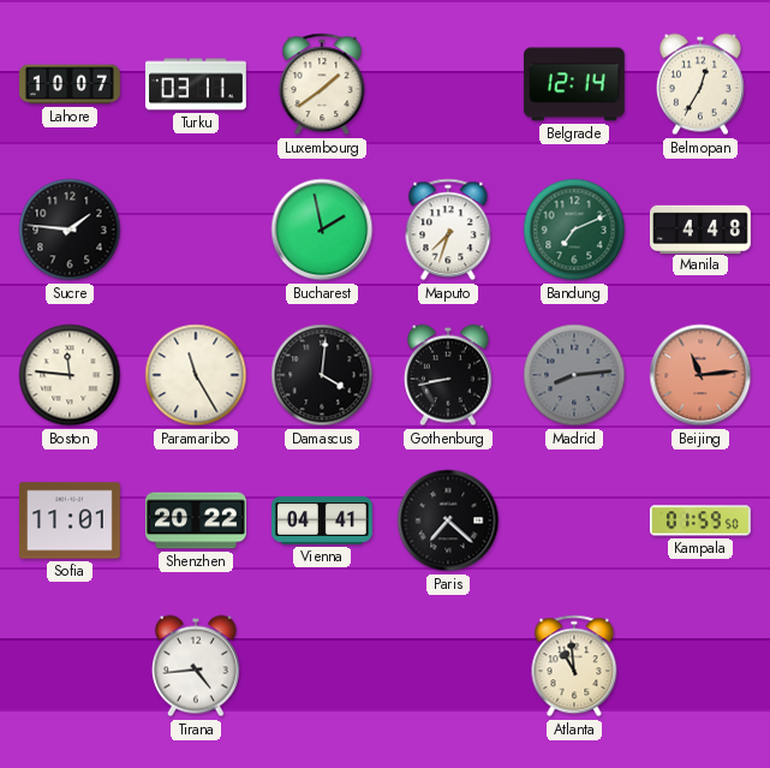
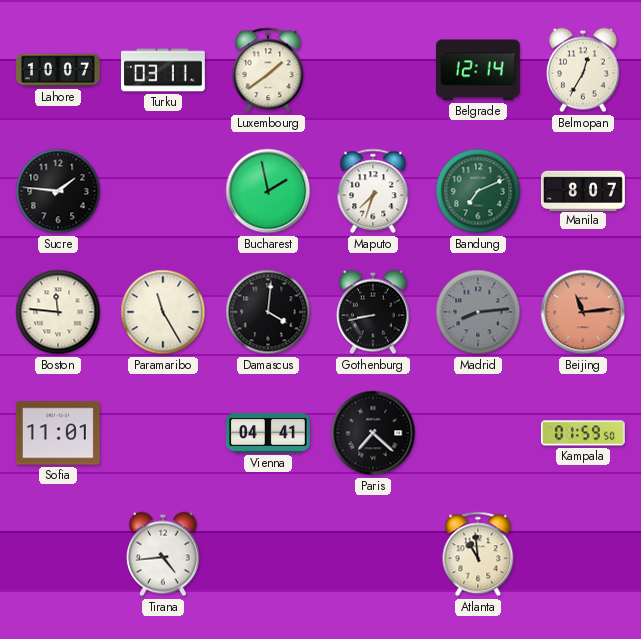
Manila: 4:48 -> 8:07 (584, 190)
Shenzhen: 20:22 -> none (197, 520)
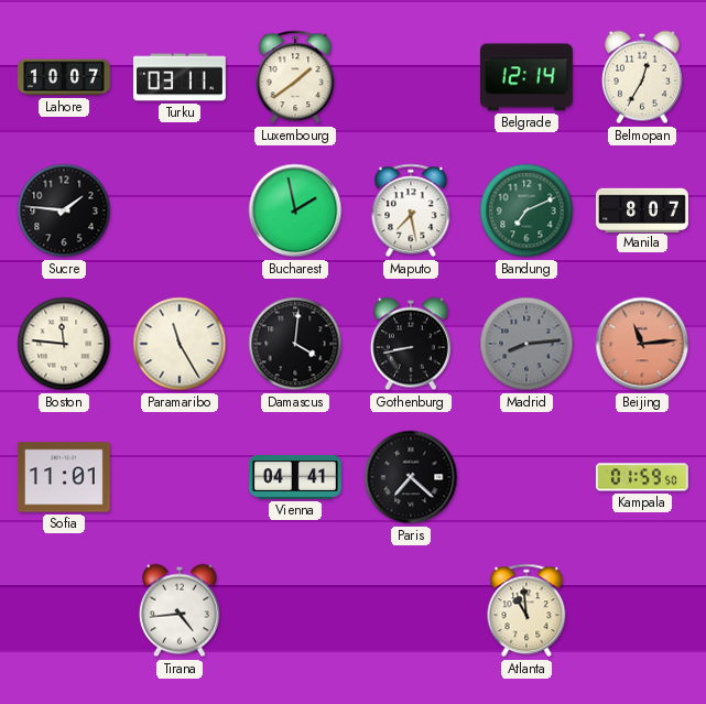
Maputo: 7:33 -> 7:28 (411, 210)
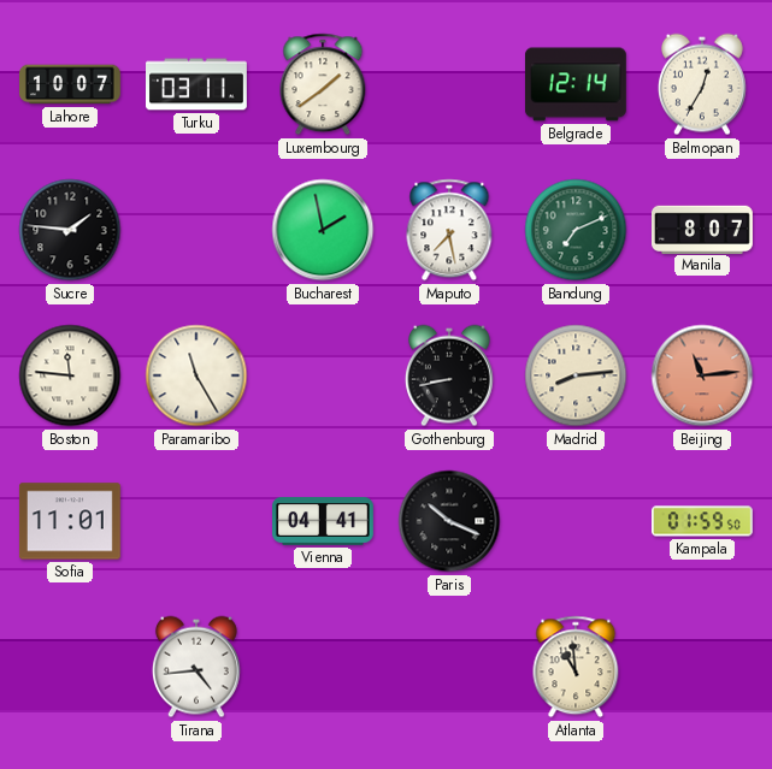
Damascus: 4:01 -> none (295, 344)
Madrid dial: grey -> cream (576, 375)
Paris: 7:22 -> 10:19 (449, 521)
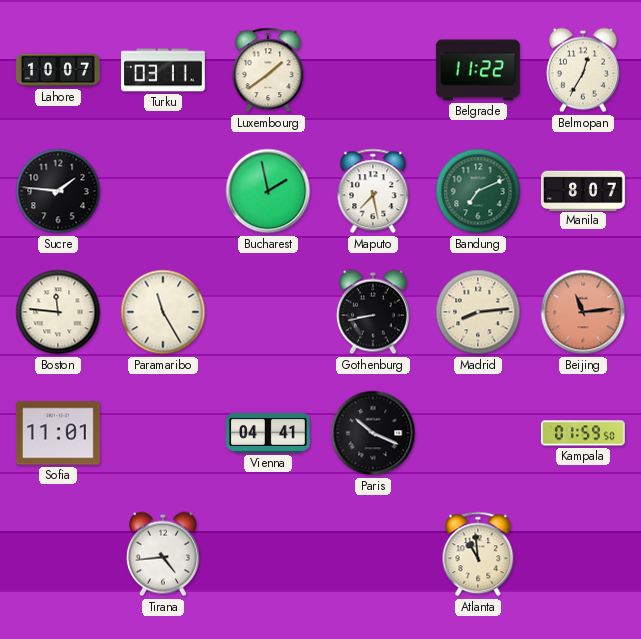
Belgrade: 12:14 -> 11:22 (478, 70)
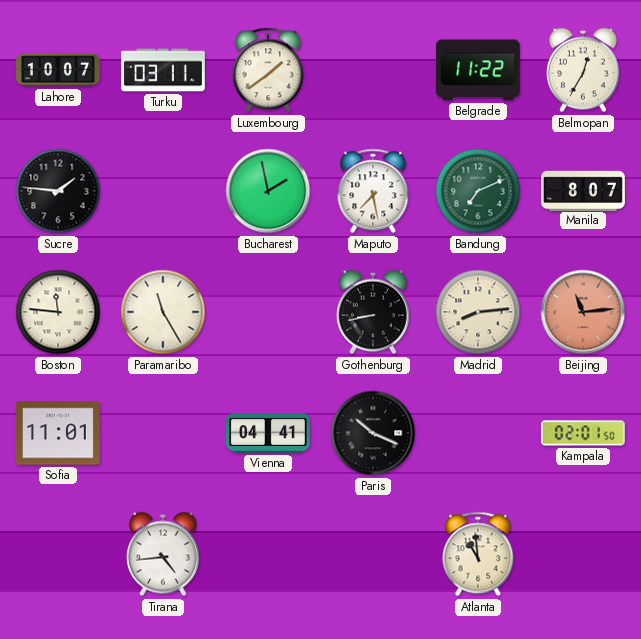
Kampala: 01:59 -> 02:01 (583, 433)
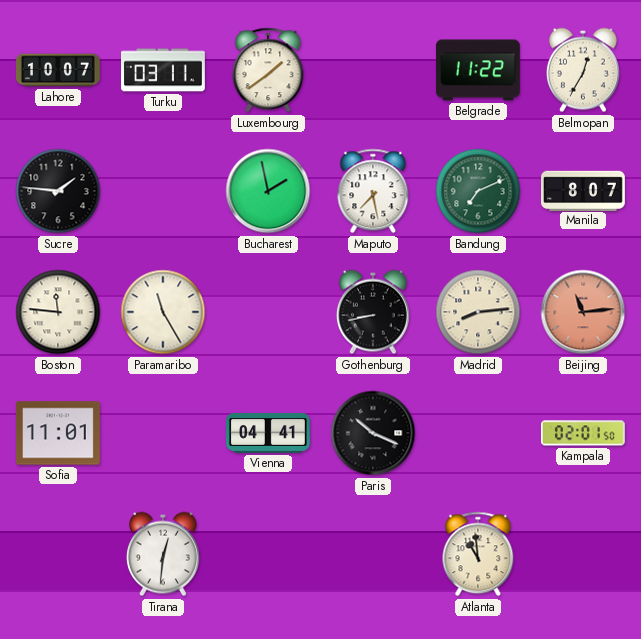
Tirana: 4:44 -> 12:31 (163, 554)
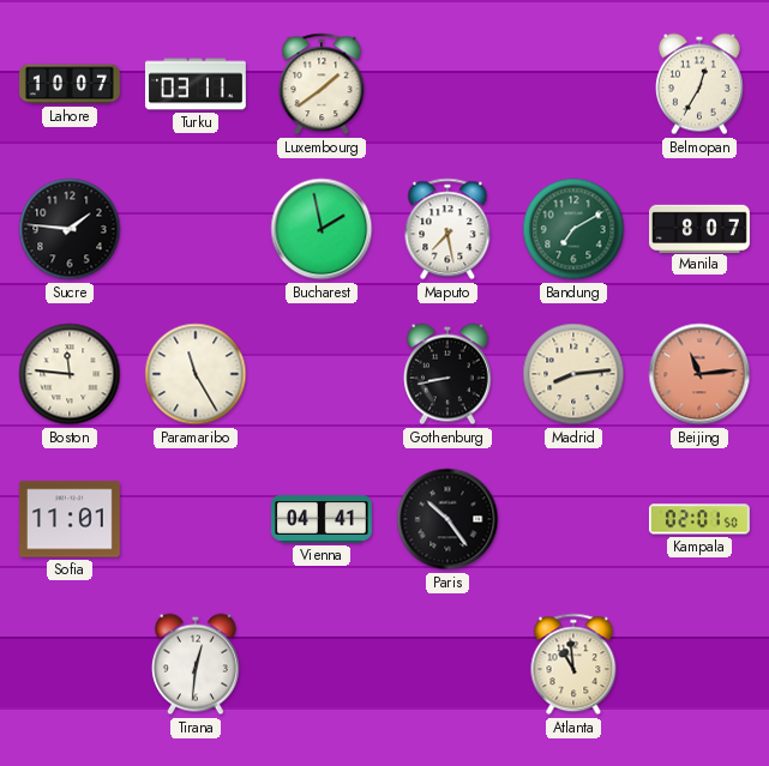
Belgrade: 11:22 -> none (478, 70)
Bandung: 7:11 -> 7:10 (573, 229)
Paris: 10:19 -> 10:24 (447, 519)
